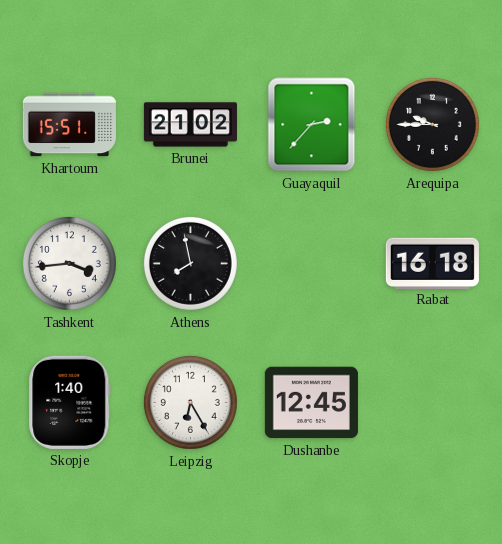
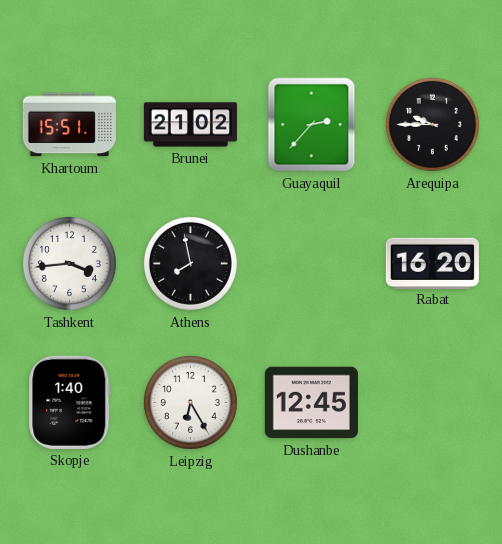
Rabat: 16:18 -> 16:20 (432, 263)
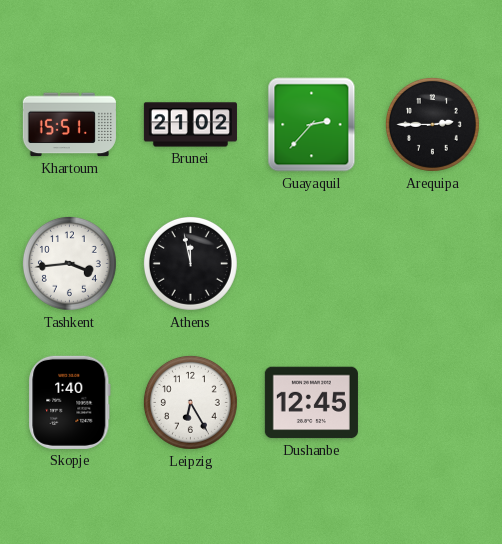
Arequipa: 9:45 -> 2:45 (432, 124)
Athens: 7:58 -> 11:58 (190, 263)
Rabat: 16:20 -> none (432, 263)
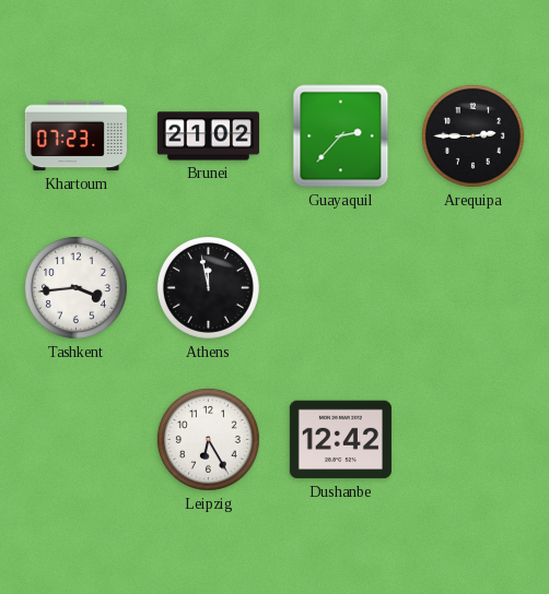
Khartoum: 15:51 -> 07:23 (75, 136)
Skopje: 1:40 -> none (70, 402)
Dushanbe: 12:45 -> 12:42 (340, 440)
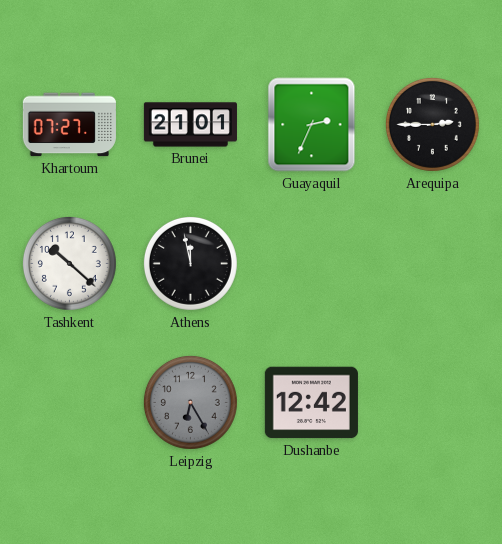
Khartoum: 07:23 -> 07:27 (69, 125)
Brunei: 21:02 -> 21:01 (190, 125)
Guayaquil: 2:37 -> 2:34 (312, 125)
Tashkent: 3:44 -> 10:22 (69, 263)
Leipzig dial: white -> grey (190, 402)
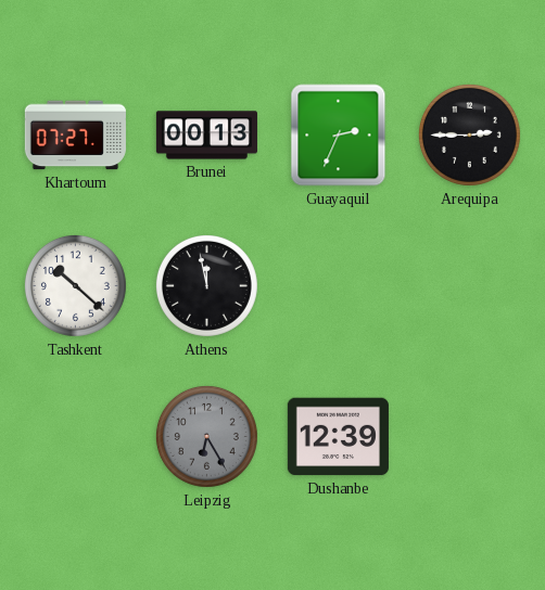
Brunei: 21:01 -> 00:13 (206, 136)
Dushanbe: 12:42 -> 12:39 (338, 437)
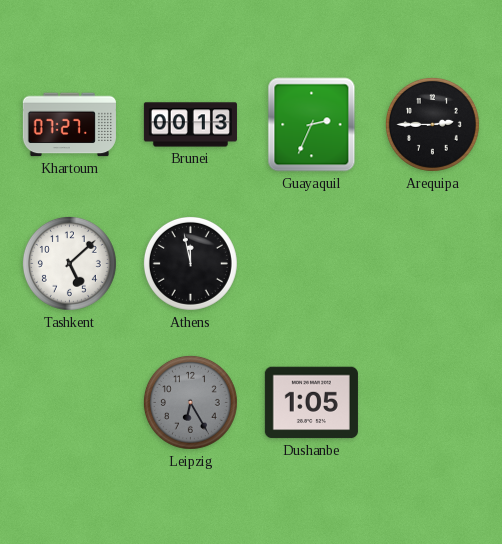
Tashkent: 10:22 -> 5:08 (69, 263)
Dushanbe: 12:39 -> 1:05 (311, 403)
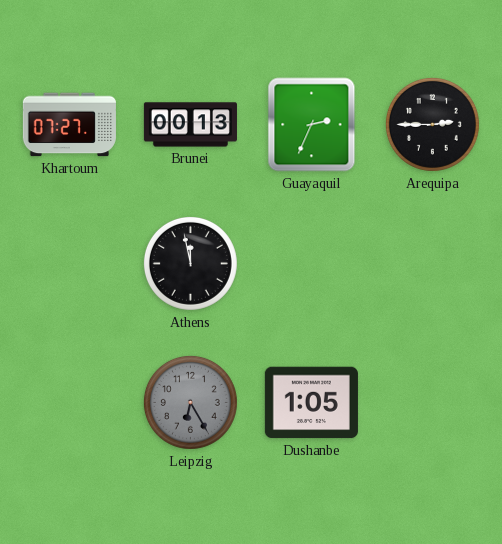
Tashkent: 5:08 -> none (69, 263)
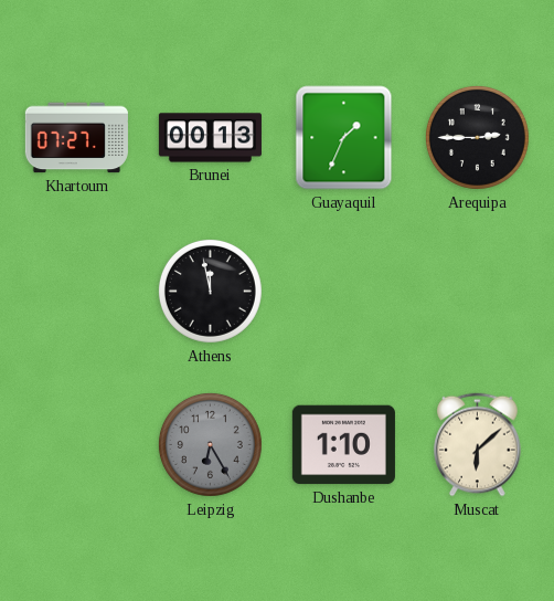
Guayaquil: 2:34 -> 1:34 (344, 138)
Dushanbe: 1:05 -> 1:10 (343, 445)
Muscat: none -> 6:08 (478, 445)
